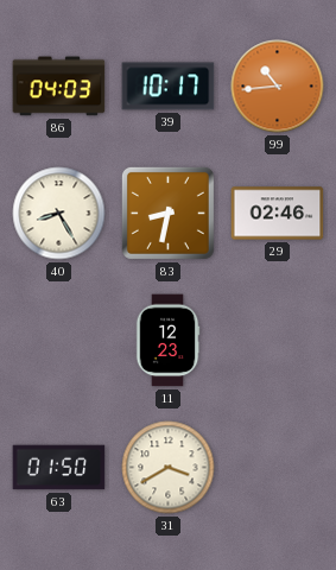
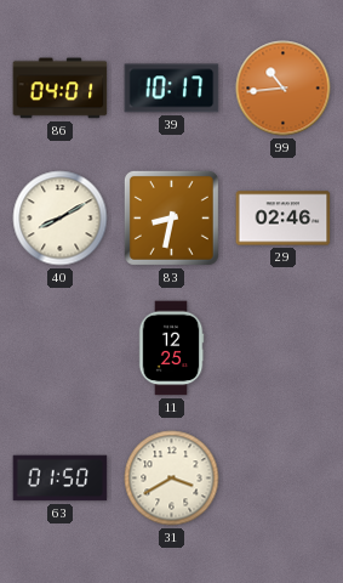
86: 04:03 -> 04:01 (61, 89)
40: 8:25 -> 8:10 (61, 219)
11: 12:23 -> 12:25 (171, 349)
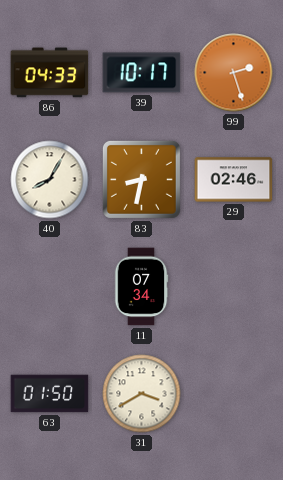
86: 04:01 -> 04:33 (50, 73)
99: 10:44 -> 2:27 (234, 73)
40: 8:10 -> 8:05 (50, 180)
11: 12:25 -> 07:34 (141, 287)
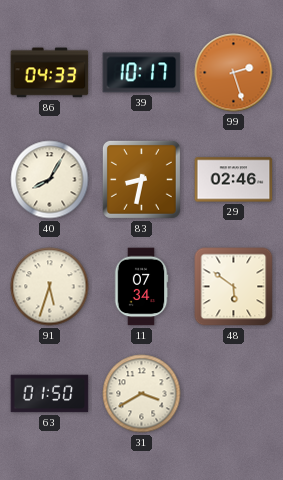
91: none -> 5:33 (50, 287)
48: none -> 5:51 (234, 287)
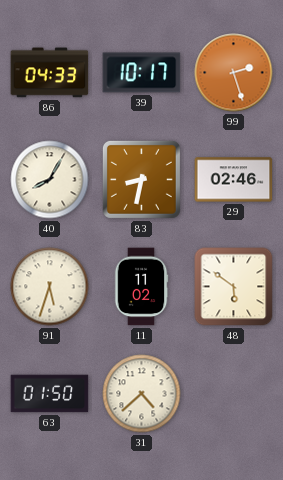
11: 07:34 -> 11:02 (141, 287)
31: 3:40 -> 4:38 (142, 394)
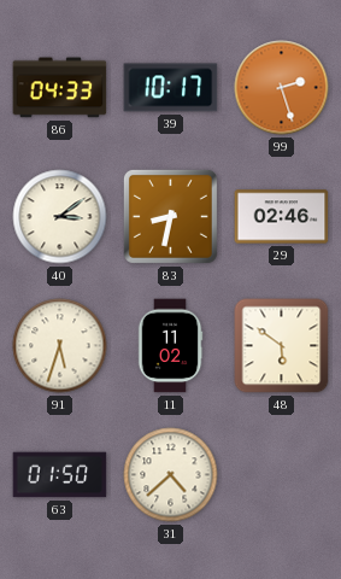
40: 8:05 -> 3:09 (60, 217)
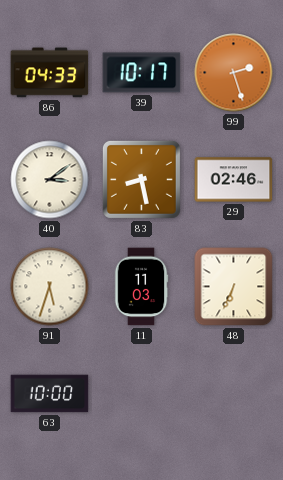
83: 8:32 -> 8:28 (141, 179)
11: 11:02 -> 11:03 (141, 287)
48: 5:51 -> 6:34 (234, 287)
63: 01:50 -> 10:00 (50, 394)
31: 4:38 -> none (171, 475)
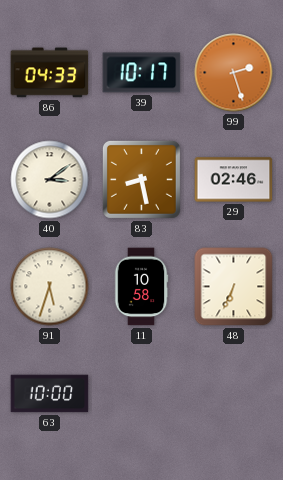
11: 11:03 -> 10:58 (141, 287)
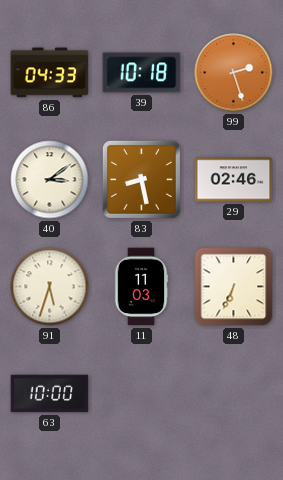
39: 10:17 -> 10:18 (142, 73)
11: 10:58 -> 11:03 (141, 287)
